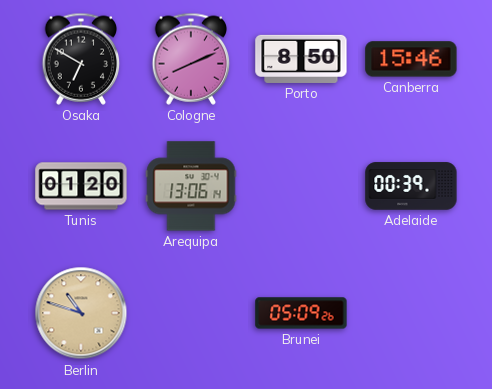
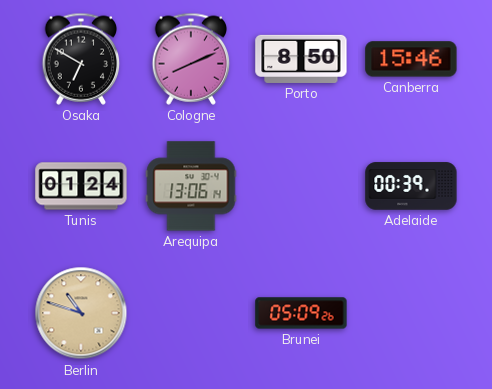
Tunis: 01:20 -> 01:24 (81, 186)
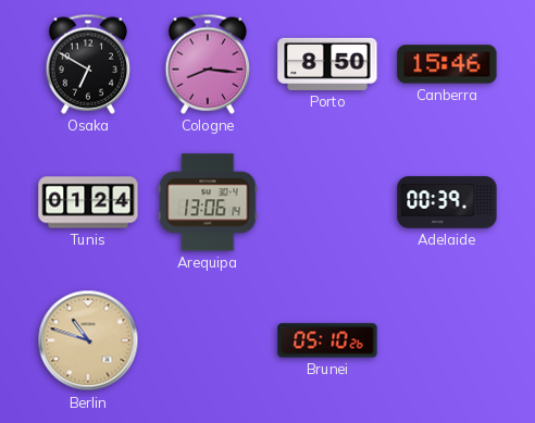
Cologne: 8:11 -> 8:16 (208, 64)
Brunei: 05:09 -> 05:10 (327, 340)
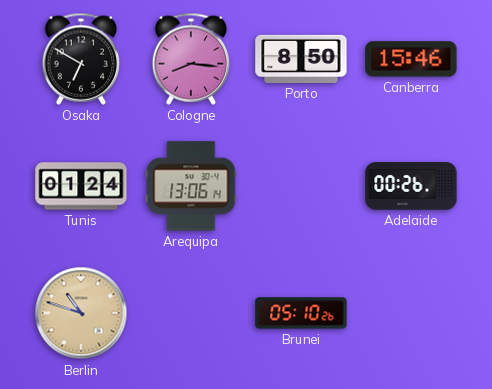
Adelaide: 00:39 -> 00:26 (411, 186)
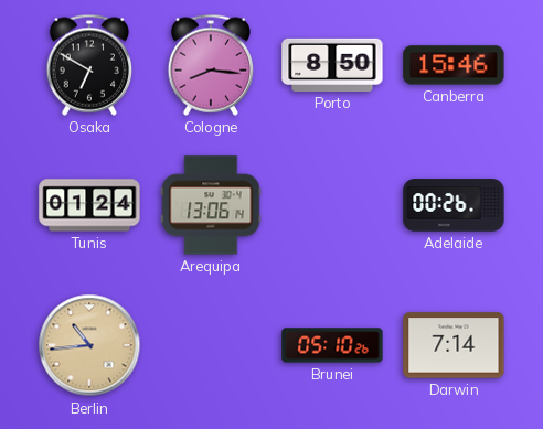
Berlin: 10:48 -> 10:44 (89, 345)
Darwin: none -> 7:14 (454, 345)
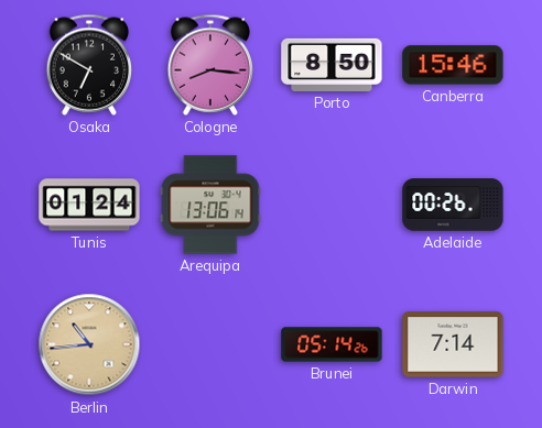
Brunei: 05:10 -> 05:14 (332, 344)
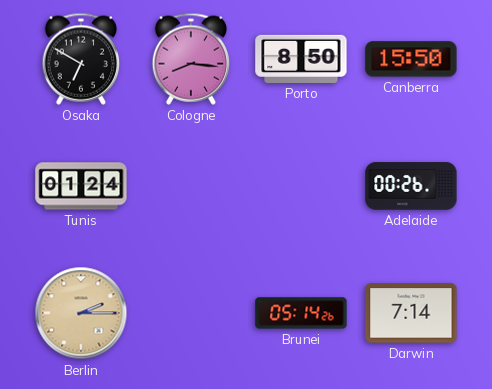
Canberra: 15:46 -> 15:50 (411, 59)
Arequipa: 13:06 -> none (210, 205)
Berlin: 10:44 -> 2:15 (81, 313)
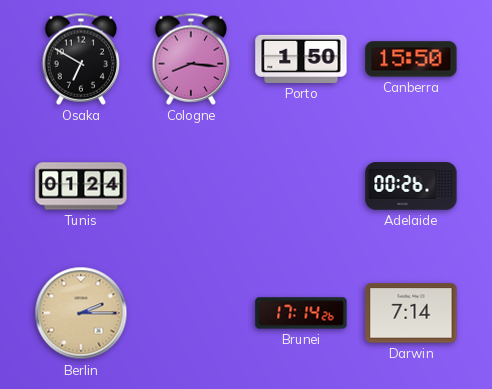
Porto: 8:50 -> 1:50 (301, 59)
Brunei: 05:14 -> 17:14 (301, 313)
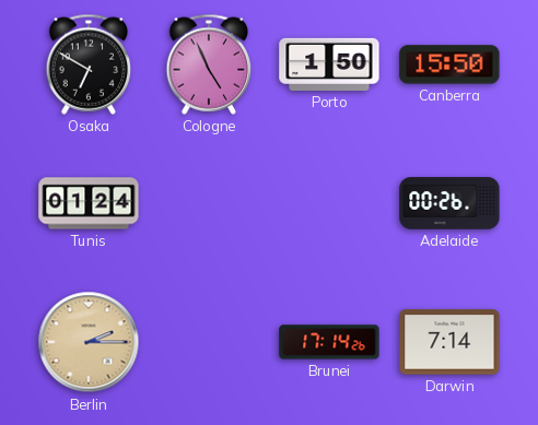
Cologne: 8:16 -> 4:56 (209, 64)
